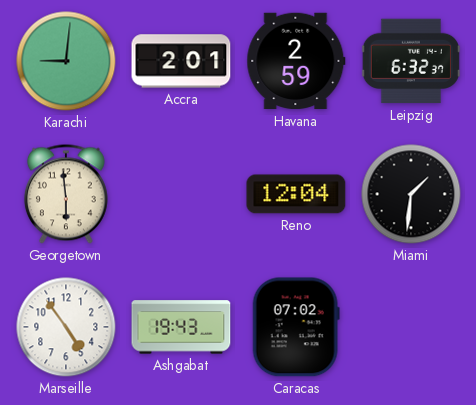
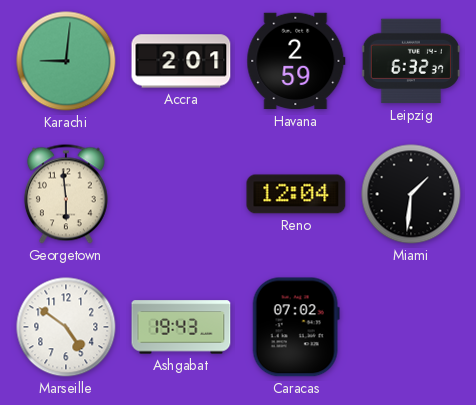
Marseille: 4:54 -> 4:51 (66, 327)
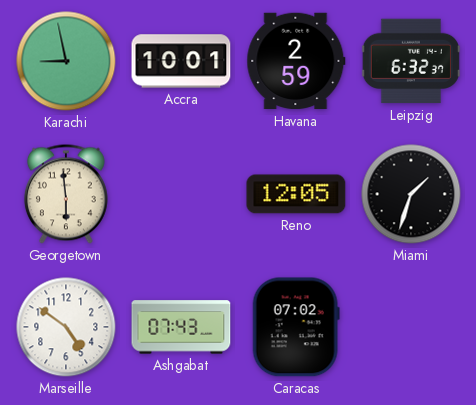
Karachi: 9:01 -> 8:58 (66, 61)
Accra: 2:01 -> 10:01 (181, 61)
Reno: 12:04 -> 12:05 (296, 194)
Miami: 1:31 -> 1:33 (411, 194)
Ashgabat: 19:43 -> 07:43 (181, 327)
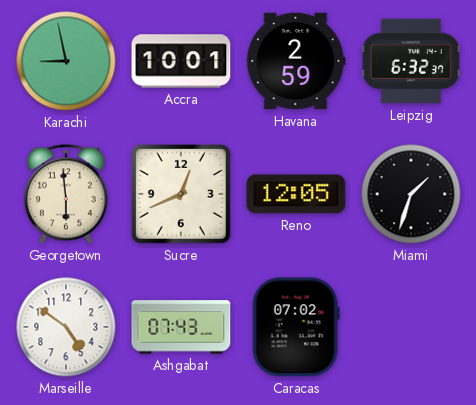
Sucre: none -> 12:41 (182, 195)
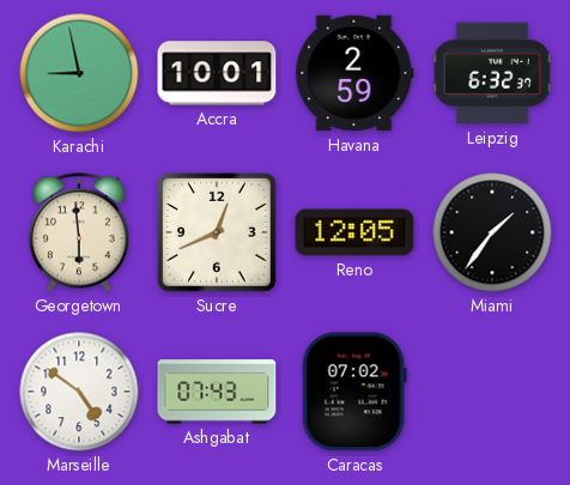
Miami: 1:33 -> 1:36 (492, 232)
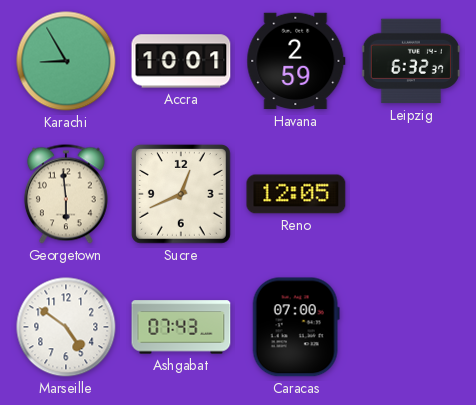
Karachi: 8:58 -> 8:55 (66, 61)
Miami: 1:36 -> none (492, 232)
Caracas: 07:02 -> 07:00 (296, 327)
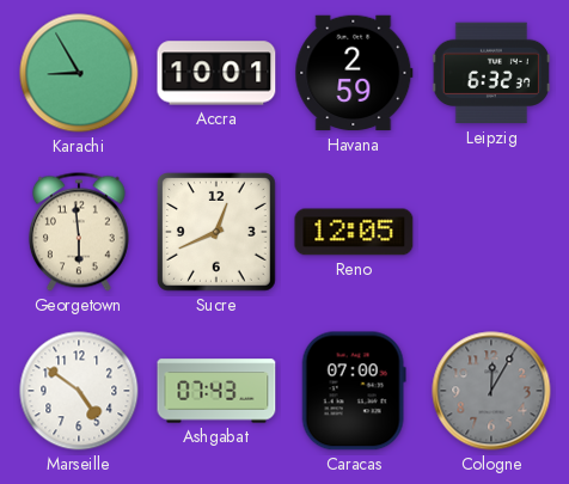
Cologne: none -> 12:05 (491, 391)
